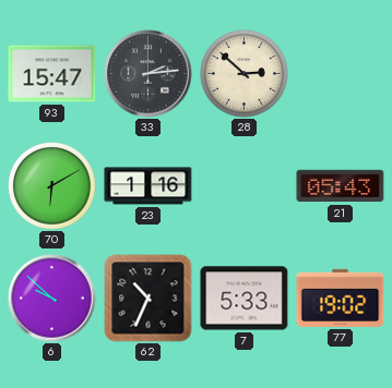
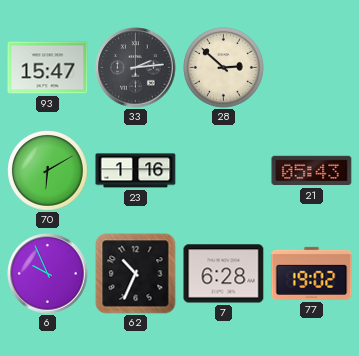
6: 9:52 -> 9:56 (48, 274)
7: 5:33 -> 6:28 (224, 274)
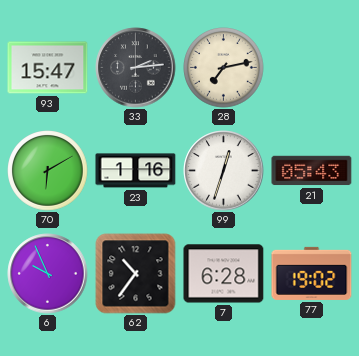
28: 2:52 -> 7:13 (224, 68)
99: none -> 12:33 (224, 171)
62: 10:34 -> 10:36 (136, 274)
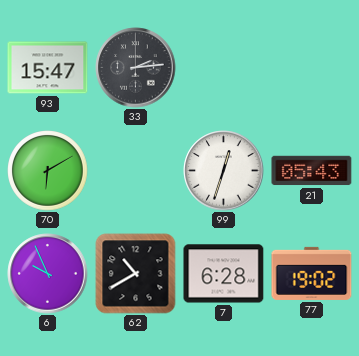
28: 7:13 -> none (224, 68)
23: 1:16 -> none (136, 171)
62: 10:36 -> 10:40 (136, 274)
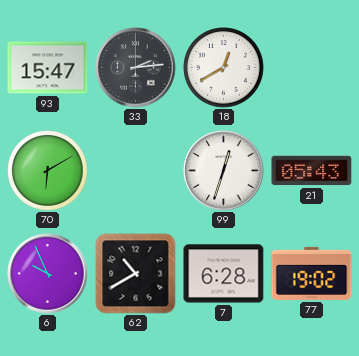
18: none -> 12:40 (224, 68)
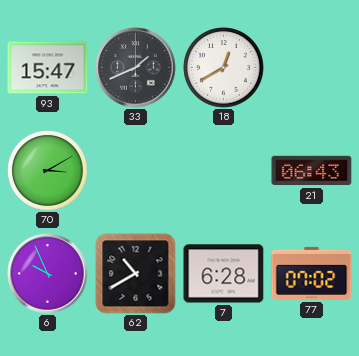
33: 2:14 -> 1:41 (136, 68)
70: 6:10 -> 3:10 (48, 171)
99: 12:33 -> none (224, 171)
21: 05:43 -> 06:43 (312, 171)
77: 19:02 -> 07:02 (312, 273)
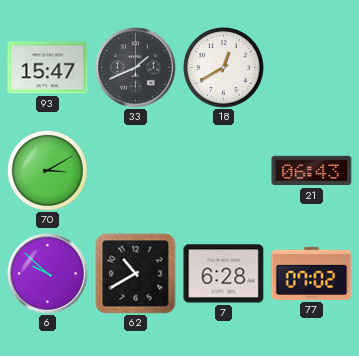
6: 9:56 -> 9:52 (48, 274)
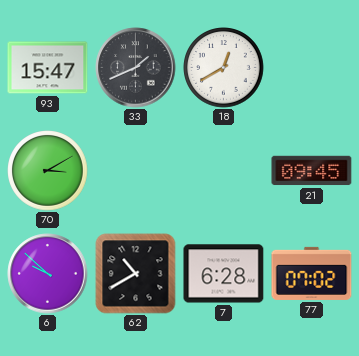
21: 06:43 -> 09:45 (312, 171)
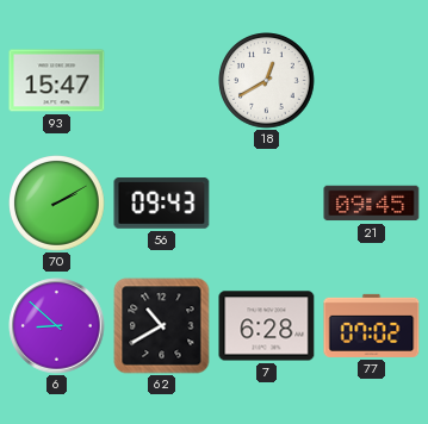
33: 1:41 -> none (136, 68)
70: 3:10 -> 2:10 (57, 204)
56: none -> 09:43 (162, 204)
6: 9:52 -> 8:52 (57, 326)
